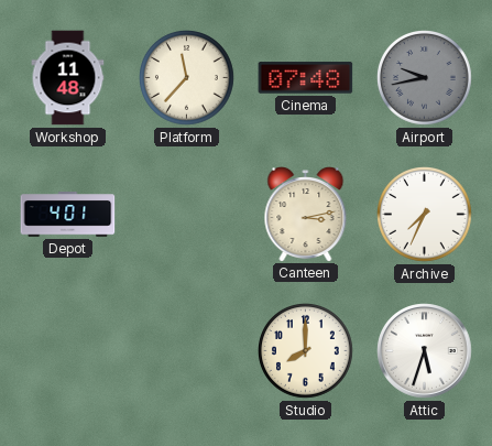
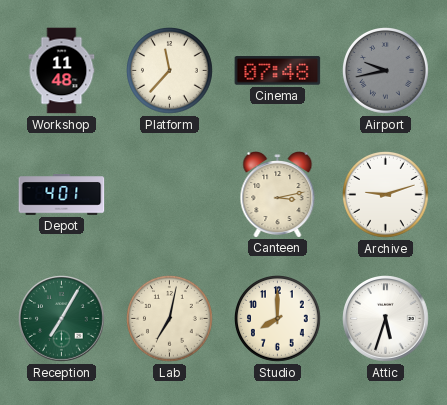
Archive: 7:34 -> 9:12 (386, 195)
Reception: none -> 7:05 (62, 319)
Lab: none -> 7:02 (170, 319)
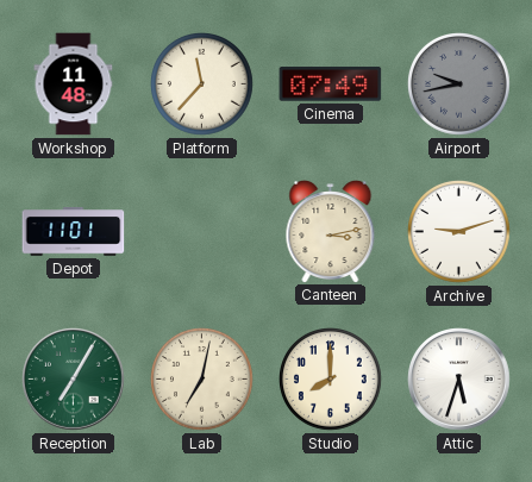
Cinema: 07:48 -> 07:49 (331, 84)
Depot: 4:01 -> 11:01 (74, 232)
